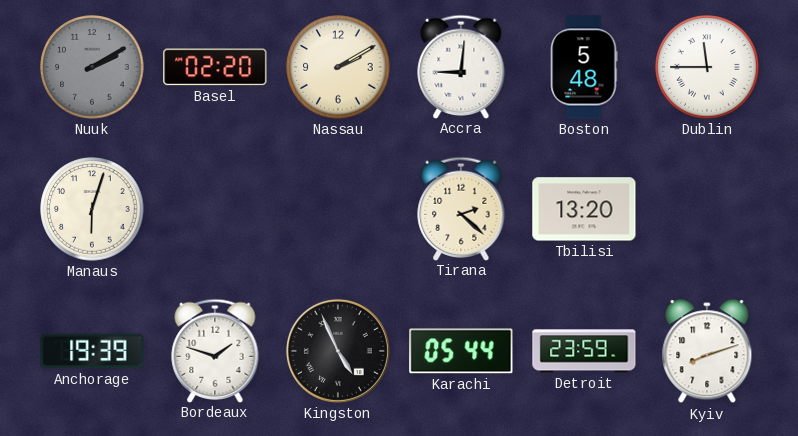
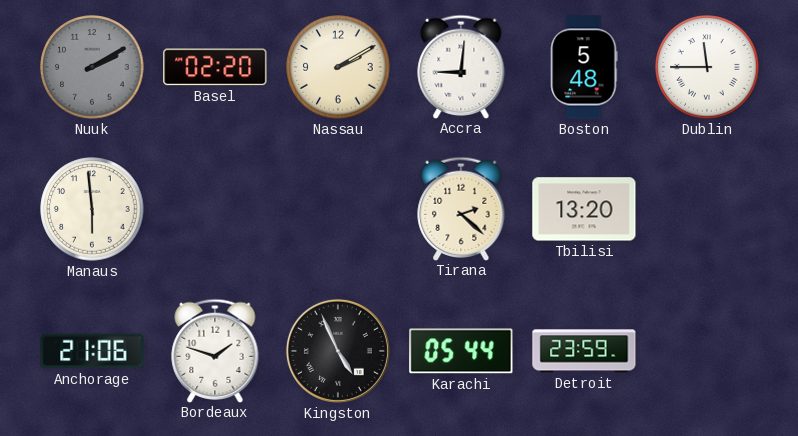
Manaus: 6:03 -> 5:59 (92, 209)
Anchorage: 19:39 -> 21:06 (92, 351)
Kyiv: 8:12 -> none (707, 352)
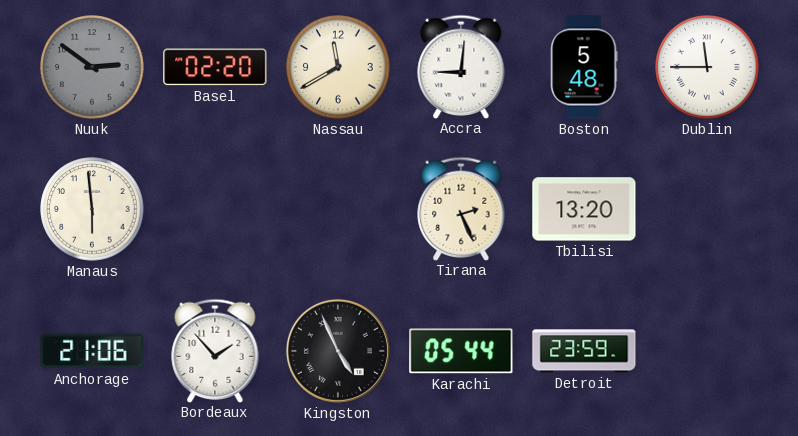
Nuuk: 2:10 -> 2:51 (92, 67)
Nassau: 2:10 -> 11:40 (338, 67)
Tirana: 2:22 -> 2:26 (461, 208)
Bordeaux: 1:48 -> 1:53 (215, 350)
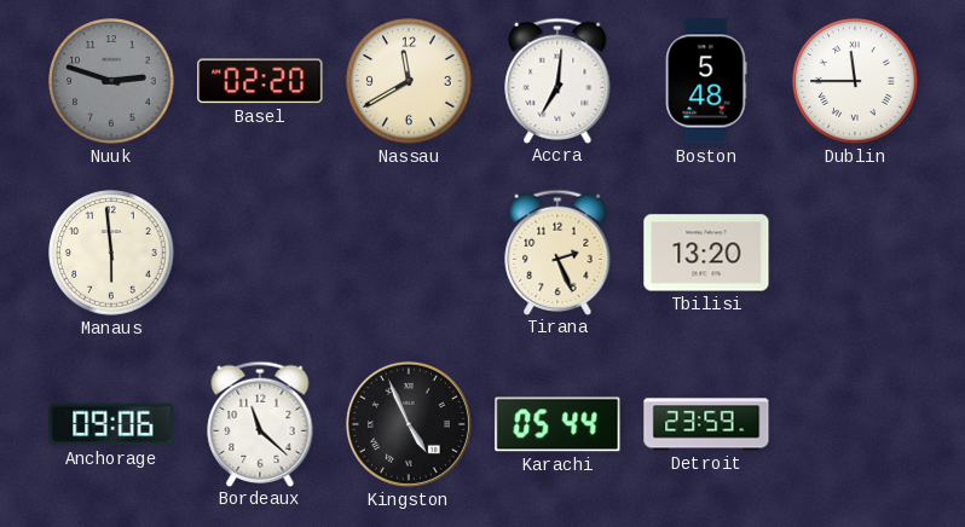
Nuuk: 2:51 -> 2:48 (111, 81)
Accra: 9:01 -> 7:01 (557, 80)
Anchorage: 21:06 -> 09:06 (111, 424)
Bordeaux: 1:53 -> 11:22 (260, 423)
